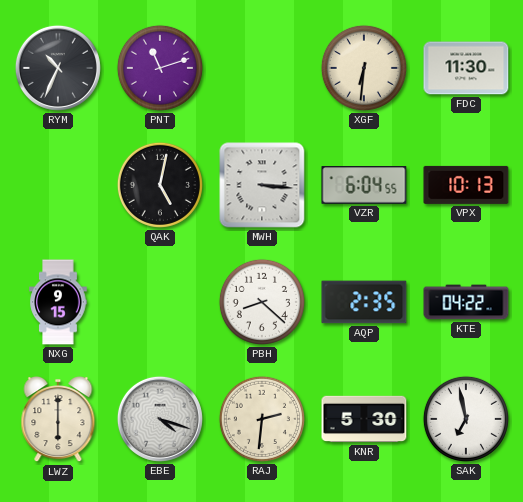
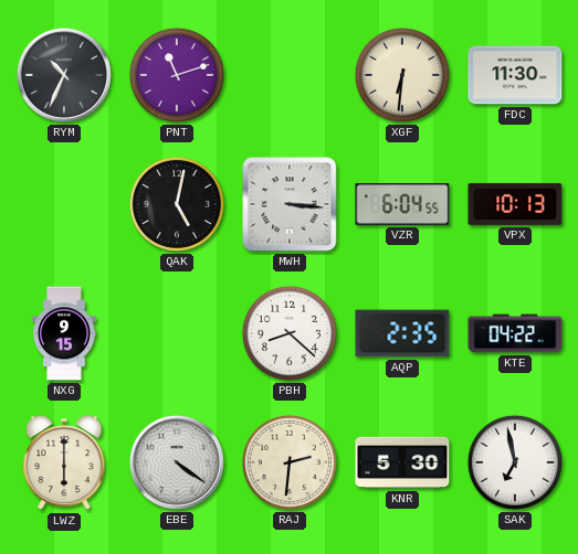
EBE: 4:18 -> 4:21 (177, 462)
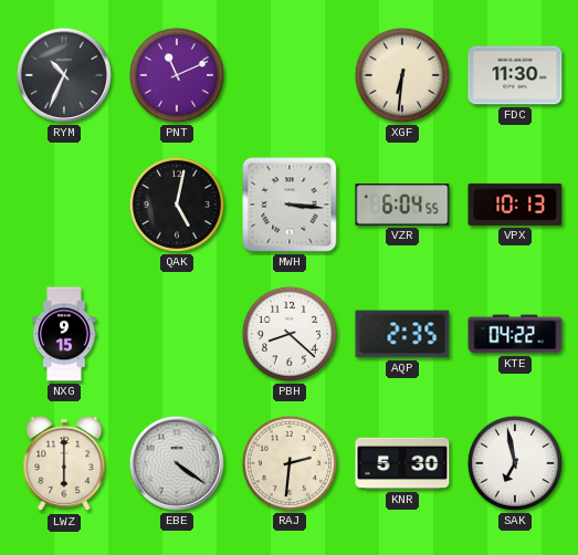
PNT: 11:12 -> 11:11 (177, 75)
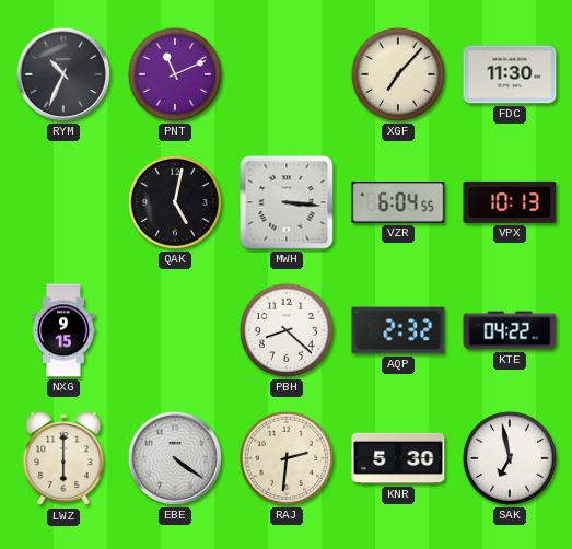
XGF: 6:31 -> 7:07 (398, 74)
AQP: 2:35 -> 2:32 (398, 330)
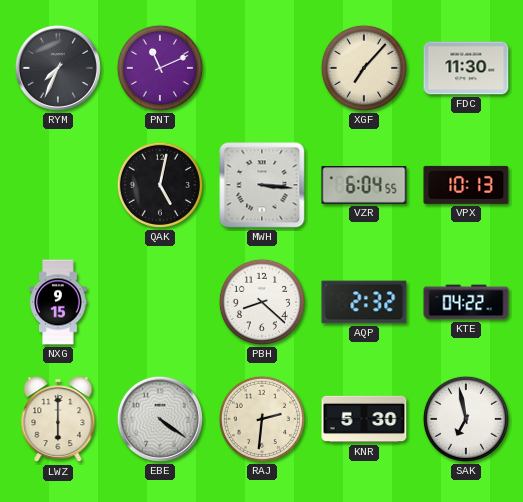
RYM: 10:34 -> 7:34 (58, 68)
